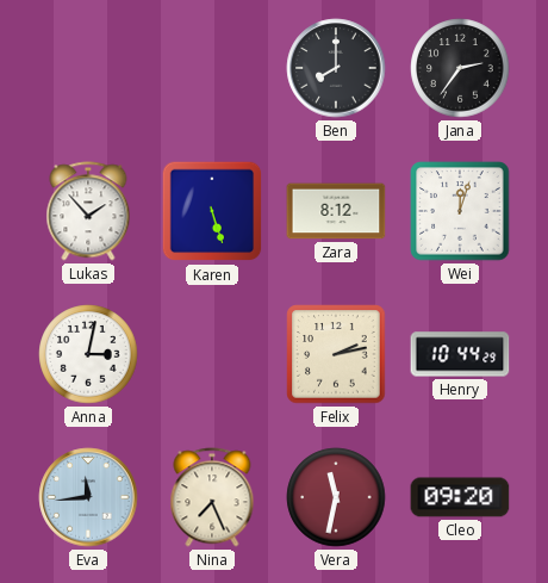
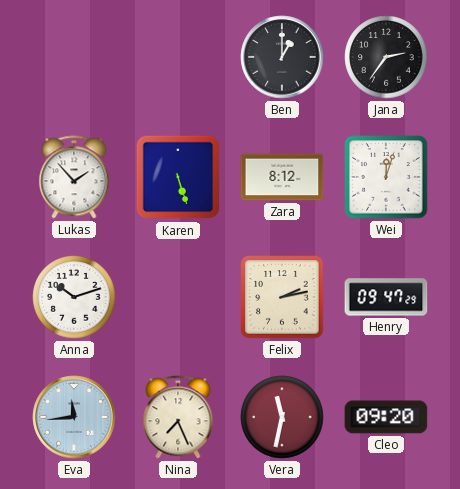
Ben: 8:00 -> 1:00 (282, 57)
Anna: 3:02 -> 10:12 (74, 297)
Henry: 10:44 -> 09:47 (386, 297)
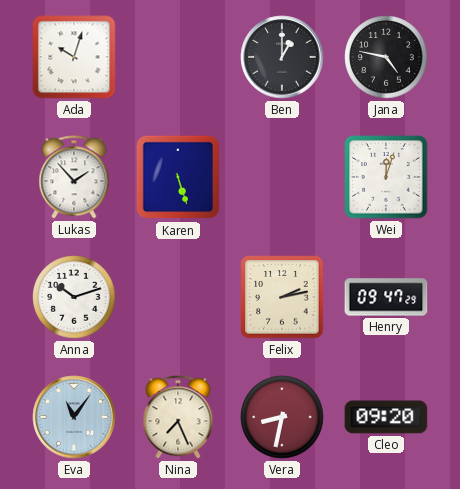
Ada: none -> 10:03 (74, 57)
Jana: 2:36 -> 4:47 (386, 57)
Zara: 8:12 -> none (282, 177)
Eva: 11:44 -> 11:06 (74, 417)
Vera: 11:32 -> 8:32 (282, 417)
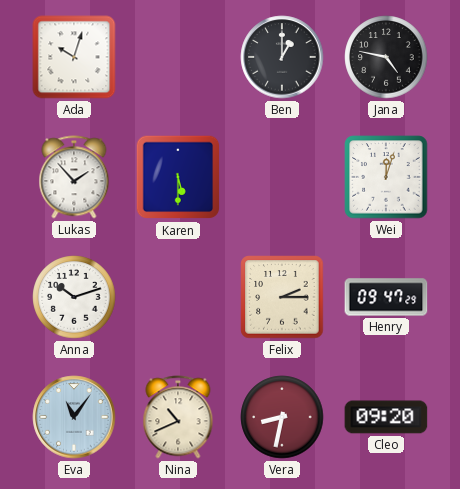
Karen: 5:27 -> 5:30 (178, 177)
Felix: 2:13 -> 2:15 (282, 297)
Nina: 7:26 -> 10:41 (178, 417)
